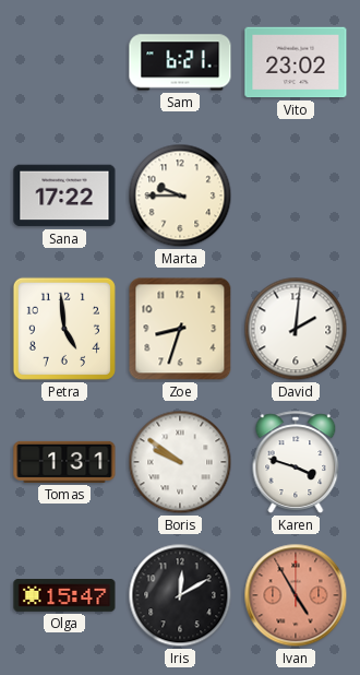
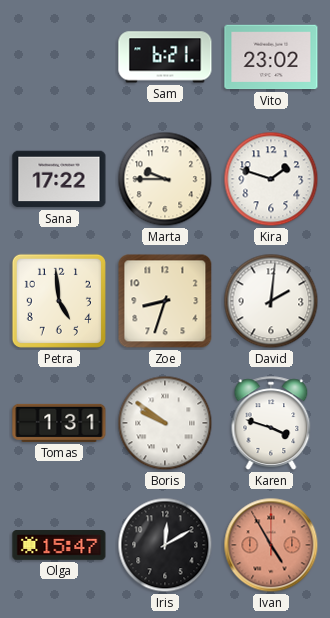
Kira: none -> 1:48 (271, 179)
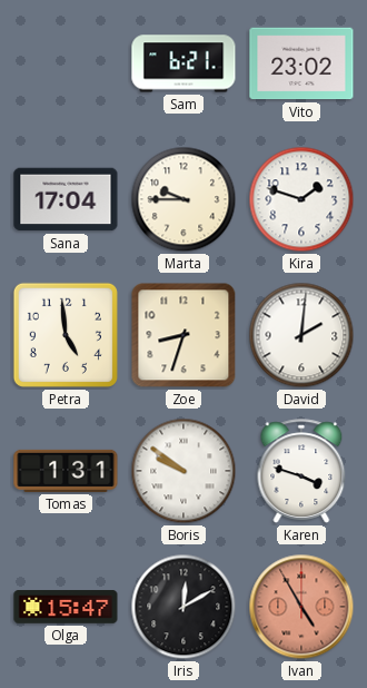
Sana: 17:22 -> 17:04 (66, 199)
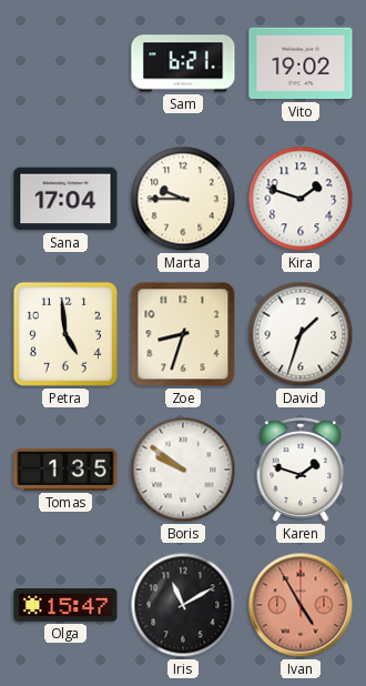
Vito: 23:02 -> 19:02 (301, 63)
David: 2:01 -> 1:33 (301, 334)
Tomas: 1:31 -> 1:35 (65, 470)
Karen: 3:48 -> 1:48 (301, 470)
Iris: 12:10 -> 11:10 (183, 605)
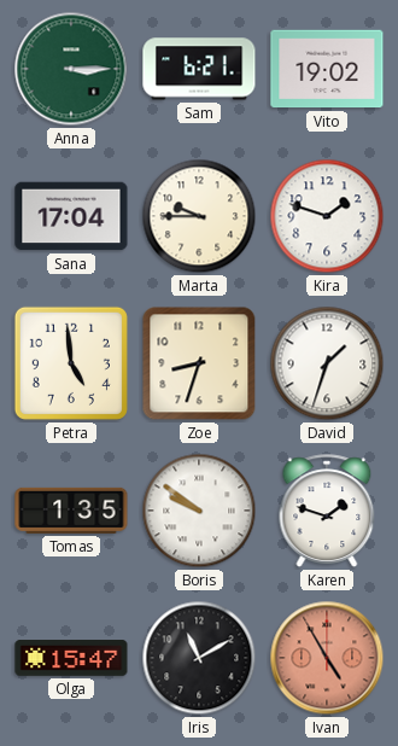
Anna: none -> 3:15 (71, 69)
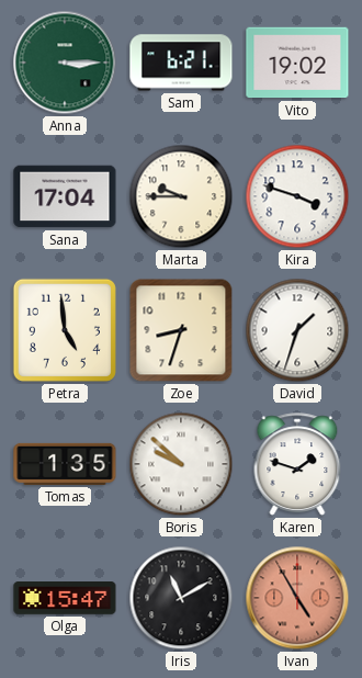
Kira: 1:48 -> 3:48 (297, 196)
Boris: 9:51 -> 9:52 (181, 464)
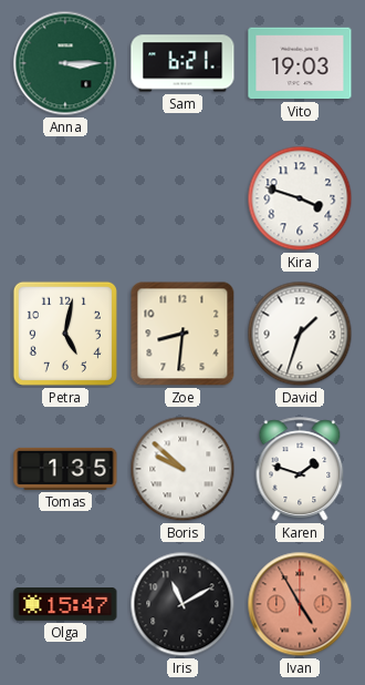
Vito: 19:02 -> 19:03 (300, 63)
Sana: 17:04 -> none (65, 196)
Marta: 9:45 -> none (181, 196)
Petra: 4:59 -> 5:02 (65, 334)
Zoe: 8:33 -> 8:31 (182, 334)
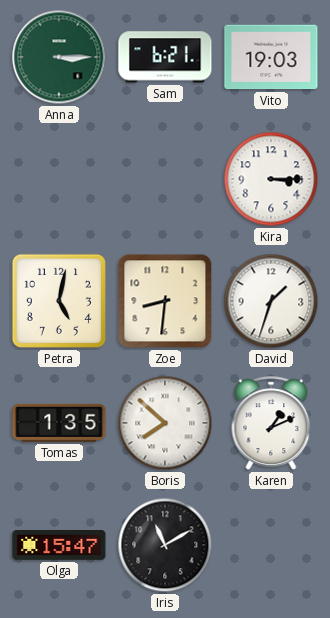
Kira: 3:48 -> 3:15 (271, 179)
Boris: 9:52 -> 7:52 (165, 423)
Karen: 1:48 -> 1:11 (271, 423)
Ivan: 4:55 -> none (300, 604)
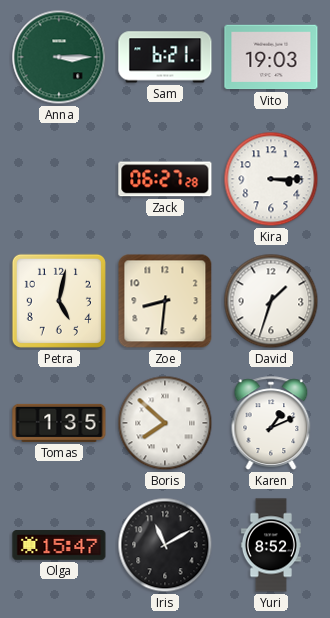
Zack: none -> 06:27 (165, 179)
Yuri: none -> 8:52 (271, 545)
